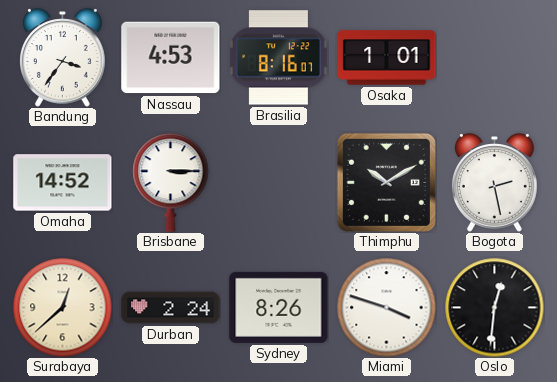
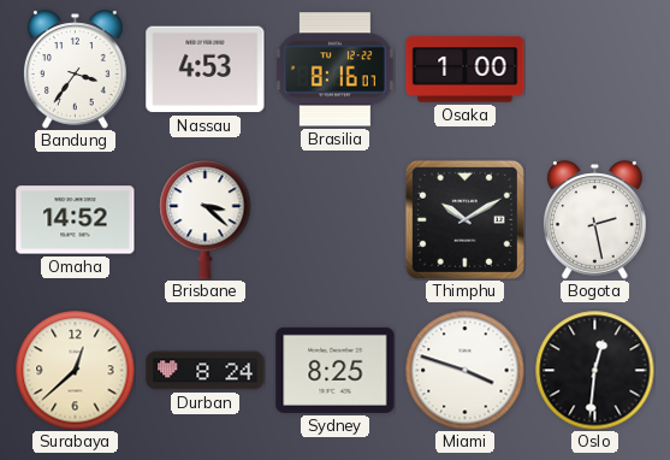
Osaka: 1:01 -> 1:00 (466, 70)
Brisbane: 3:15 -> 3:22 (206, 220)
Durban: 2:24 -> 8:24 (206, 371)
Sydney: 8:26 -> 8:25 (336, 370)
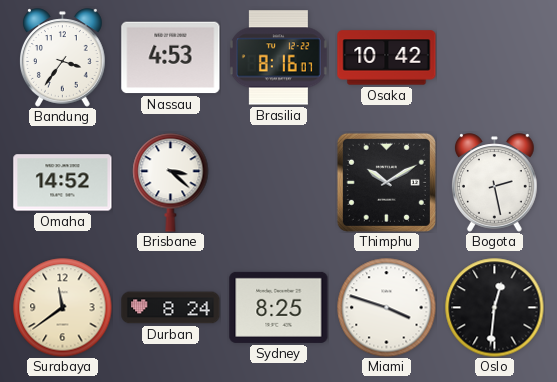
Osaka: 1:00 -> 10:42 (387, 58)
Surabaya: 12:38 -> 11:39 (63, 308)
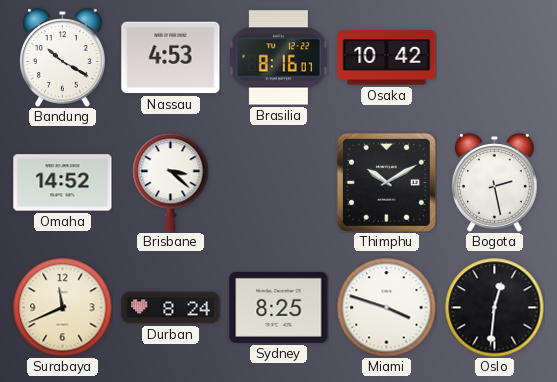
Bandung: 3:36 -> 10:20 (63, 58)
Surabaya: 11:39 -> 11:41 (63, 308)
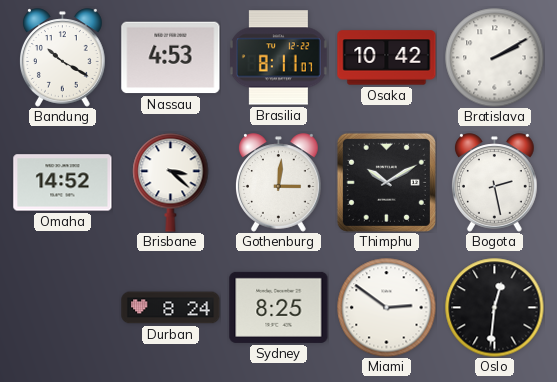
Brasilia: 8:16 -> 8:11 (278, 58)
Bratislava: none -> 2:10 (495, 58)
Gothenburg: none -> 3:01 (279, 183)
Surabaya: 11:41 -> none (63, 308)
Miami: 3:48 -> 2:51 (387, 308)
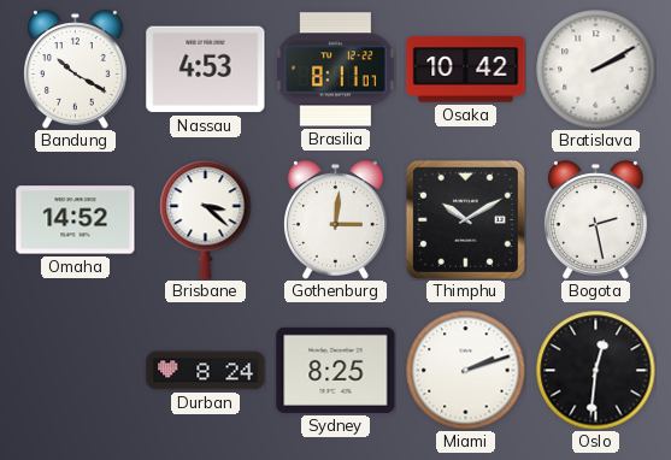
Miami: 2:51 -> 2:12 (466, 371)
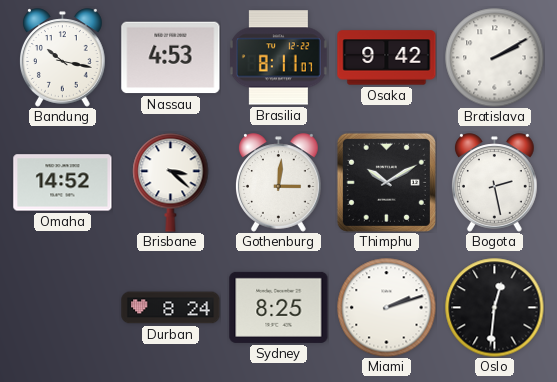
Bandung: 10:20 -> 10:17 (63, 58)
Osaka: 10:42 -> 9:42 (387, 58)
